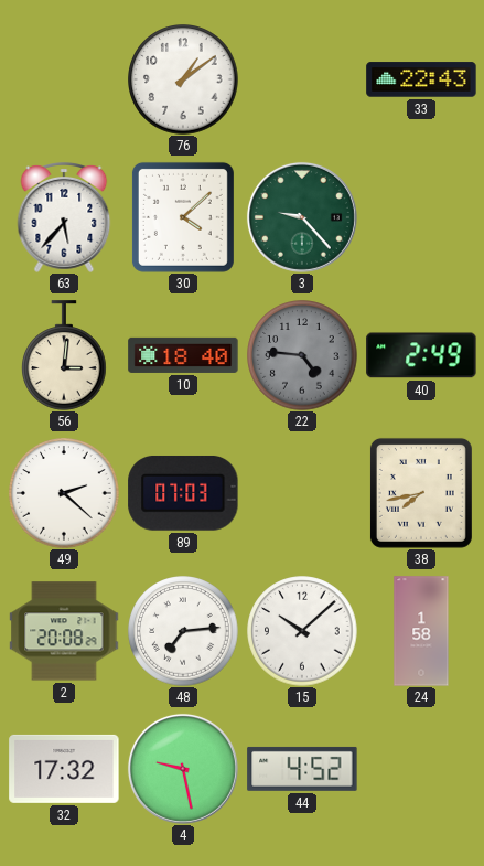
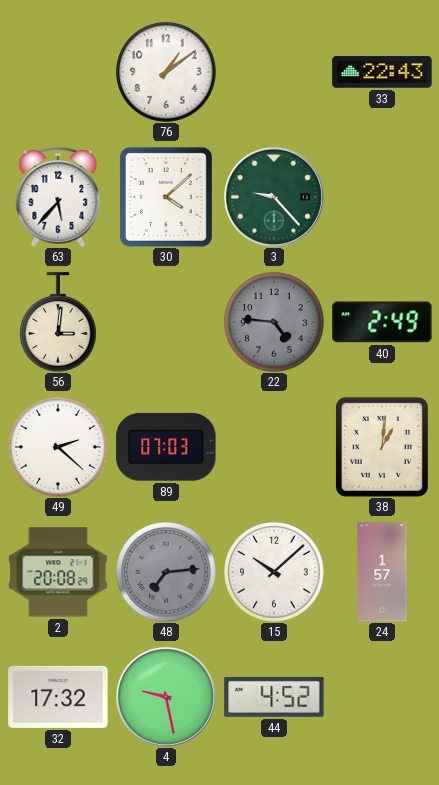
10: 18:40 -> none (183, 355)
38: 7:43 -> 1:01 (382, 447)
48 dial: white -> grey (166, 572)
24: 1:58 -> 1:57 (382, 572)
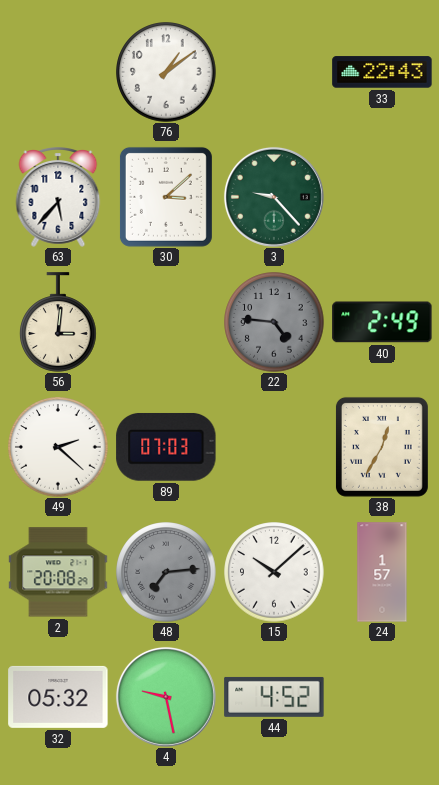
30: 4:08 -> 3:08 (166, 197)
38: 1:01 -> 12:35 (382, 447)
32: 17:32 -> 05:32 (58, 697)
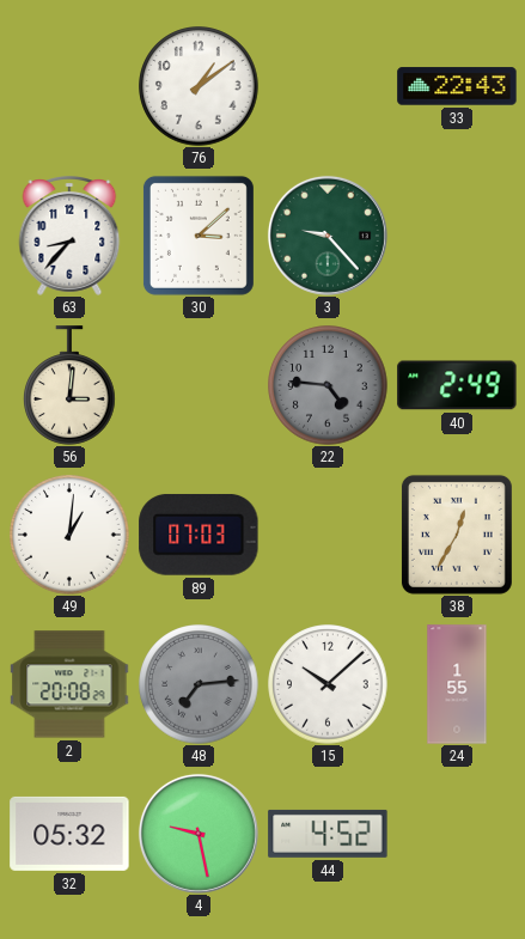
63: 5:37 -> 8:37 (69, 237)
49: 2:22 -> 1:01 (69, 535)
24: 1:57 -> 1:55 (457, 684)
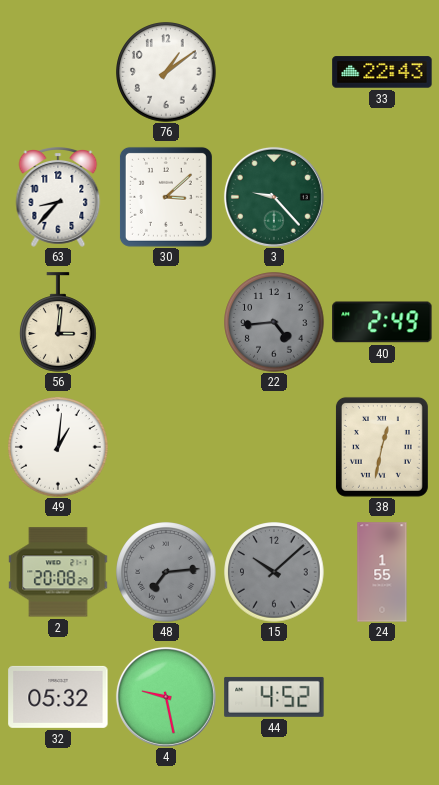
22: 4:46 -> 4:44 (274, 322)
89: 07:03 -> none (199, 535)
38: 12:35 -> 12:32 (382, 447)
15 dial: white -> grey (274, 572)
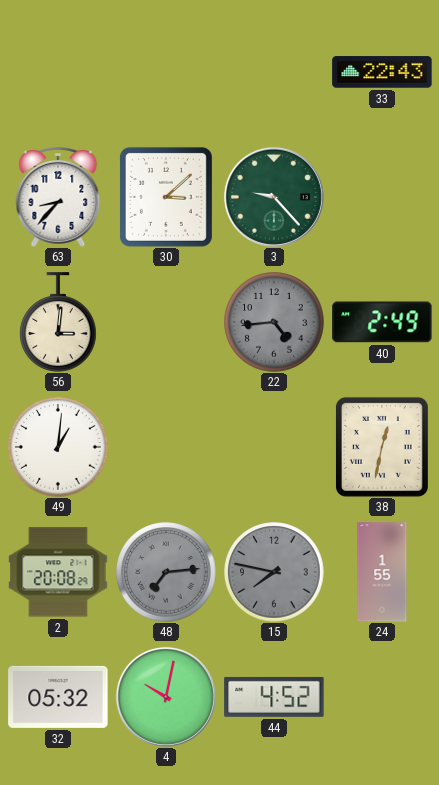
76: 1:09 -> none (166, 72)
15: 10:08 -> 7:47 (274, 572)
4: 9:28 -> 10:02 (166, 697)
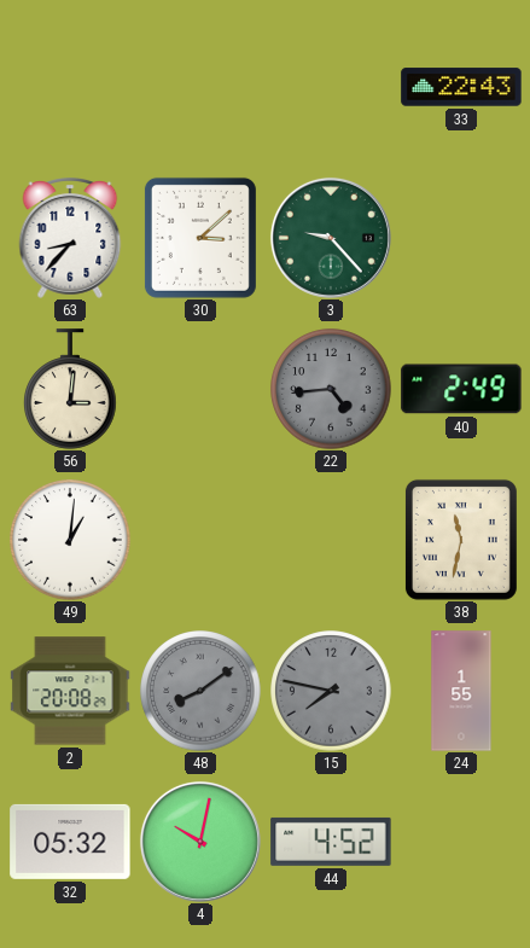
38: 12:32 -> 11:32 (461, 540)
48: 7:14 -> 8:09 (200, 691)
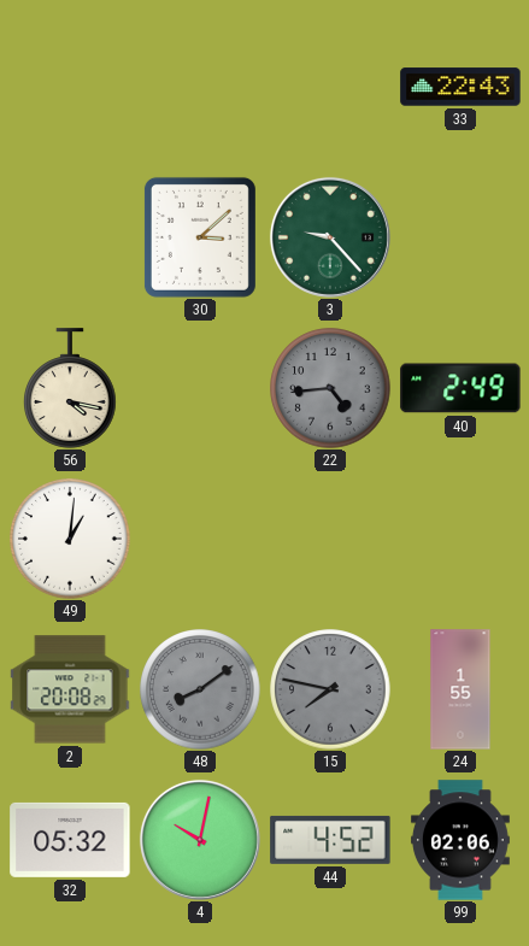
63: 8:37 -> none (70, 239)
56: 3:01 -> 4:17 (71, 388)
38: 11:32 -> none (461, 540)
99: none -> 02:06 (460, 840)
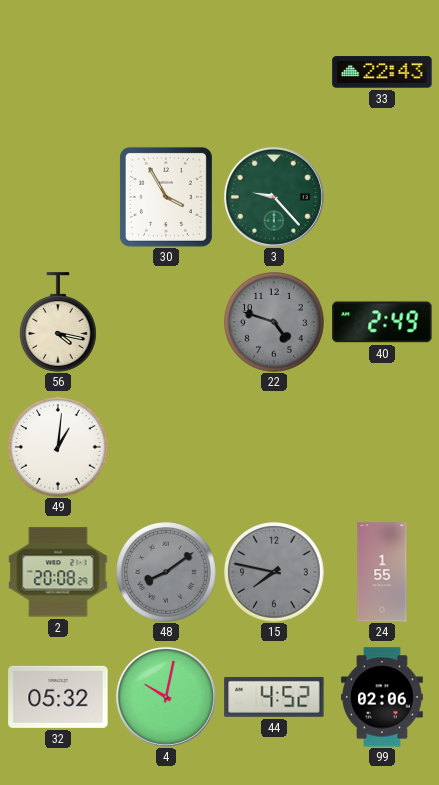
30: 3:08 -> 3:55 (166, 197)
22: 4:44 -> 4:48 (274, 322)
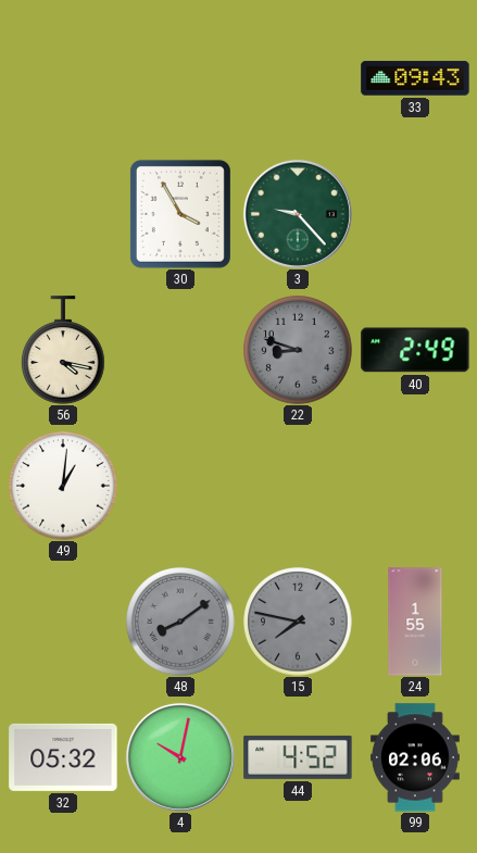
33: 22:43 -> 09:43 (415, 78)
22: 4:48 -> 8:48 (298, 350)
2: 20:08 -> none (58, 572)
